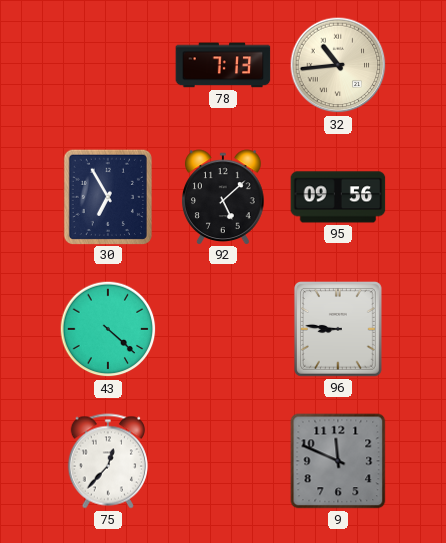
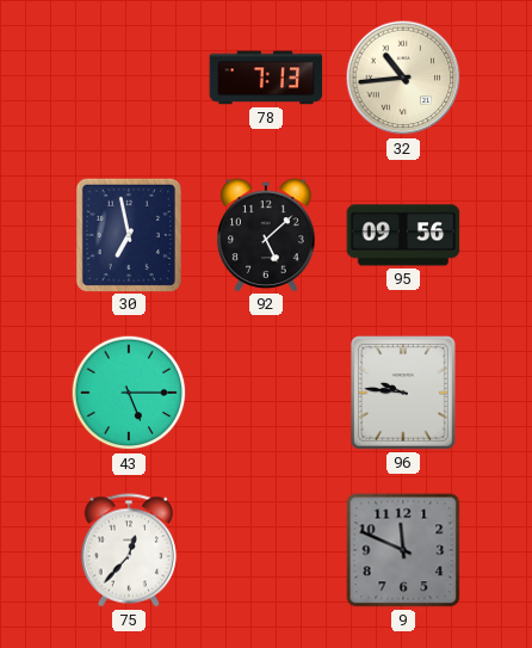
30: 6:55 -> 6:58 (129, 234)
43: 4:22 -> 5:15 (129, 393)
96: 8:46 -> 9:46 (404, 394)
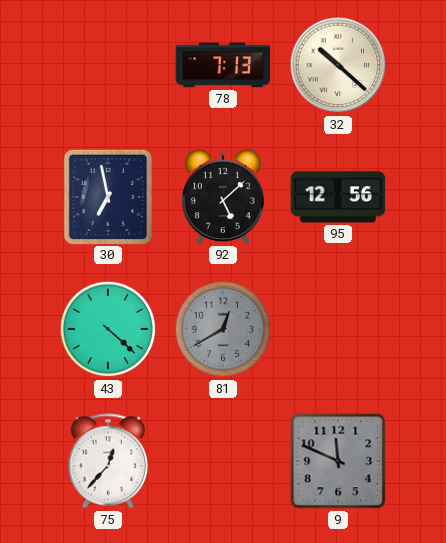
32: 10:44 -> 10:22 (338, 65)
95: 09:56 -> 12:56 (338, 197)
43: 5:15 -> 4:22 (108, 329)
81: none -> 12:40 (223, 329)
96: 9:46 -> none (404, 394)
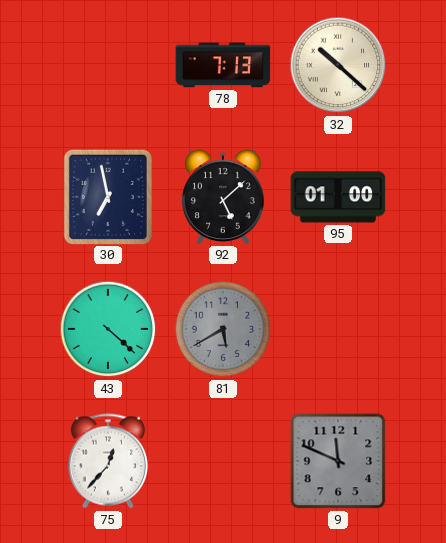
95: 12:56 -> 01:00 (338, 197)
81: 12:40 -> 5:40 (223, 329)
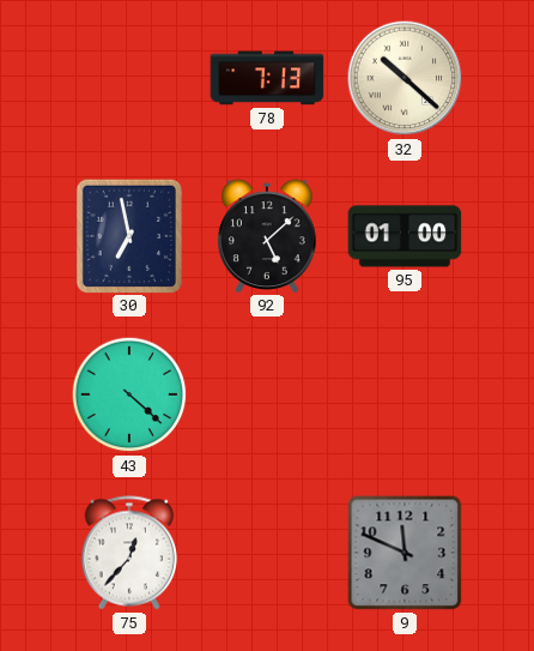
81: 5:40 -> none (223, 329)
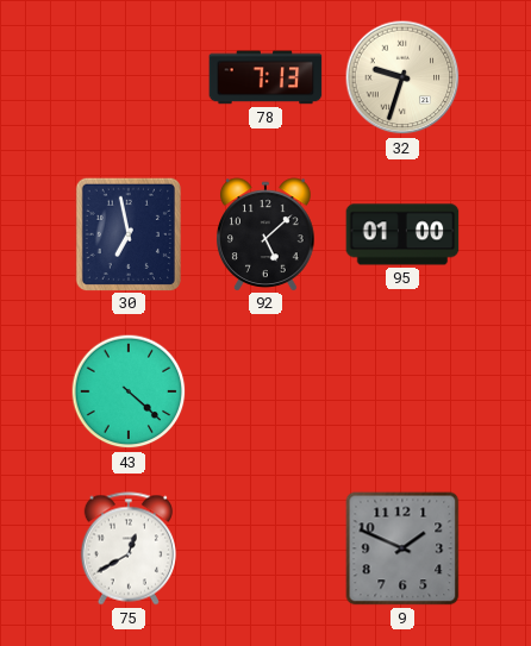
32: 10:22 -> 9:33 (402, 77)
75: 12:37 -> 12:40 (129, 548)
9: 11:49 -> 1:49 (402, 548)
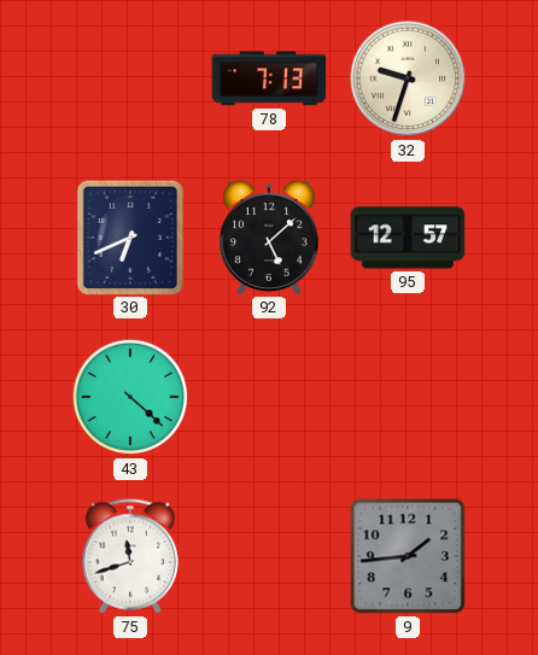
30: 6:58 -> 6:41 (130, 236)
95: 01:00 -> 12:57 (408, 238)
75: 12:40 -> 11:42 (130, 556)
9: 1:49 -> 1:44 (408, 556)
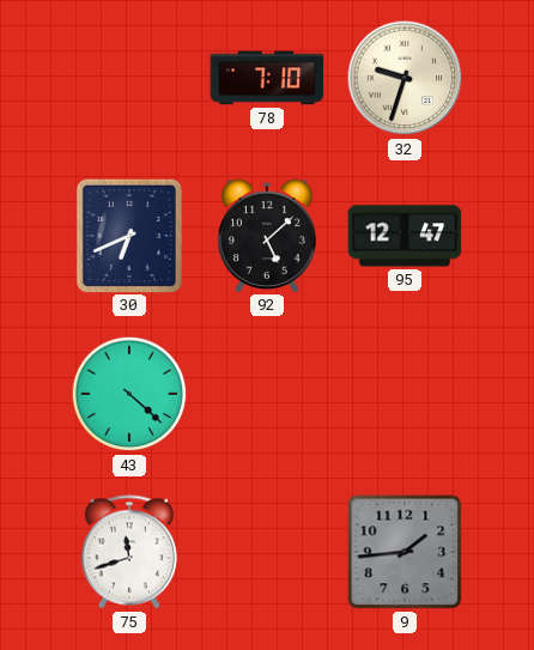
78: 7:13 -> 7:10 (267, 78)
95: 12:57 -> 12:47 (405, 236)
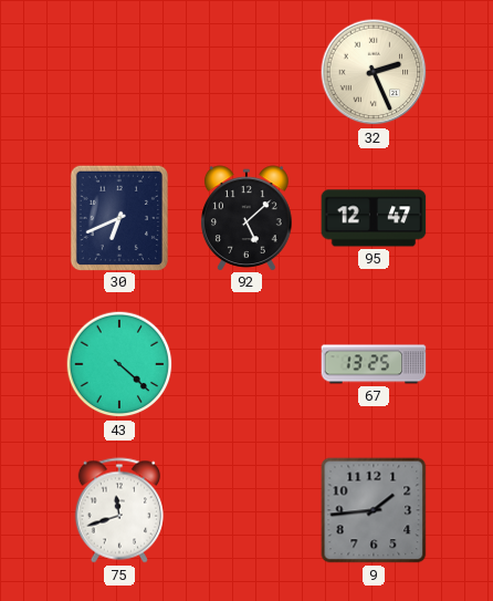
78: 7:10 -> none (267, 78)
32: 9:33 -> 2:26 (374, 72)
67: none -> 13:25 (374, 364)
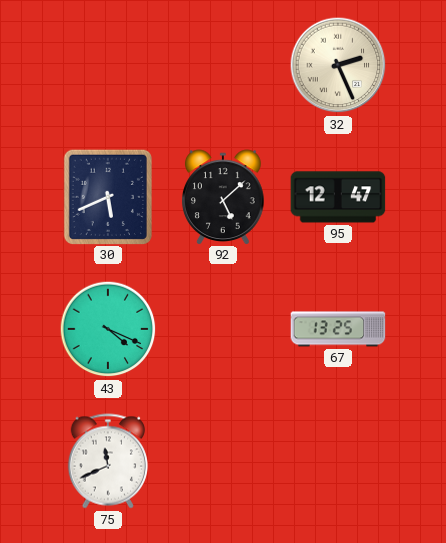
30: 6:41 -> 5:41 (108, 196)
43: 4:22 -> 4:19 (108, 329)
75: 11:42 -> 11:41 (108, 461)
9: 1:44 -> none (374, 510)
